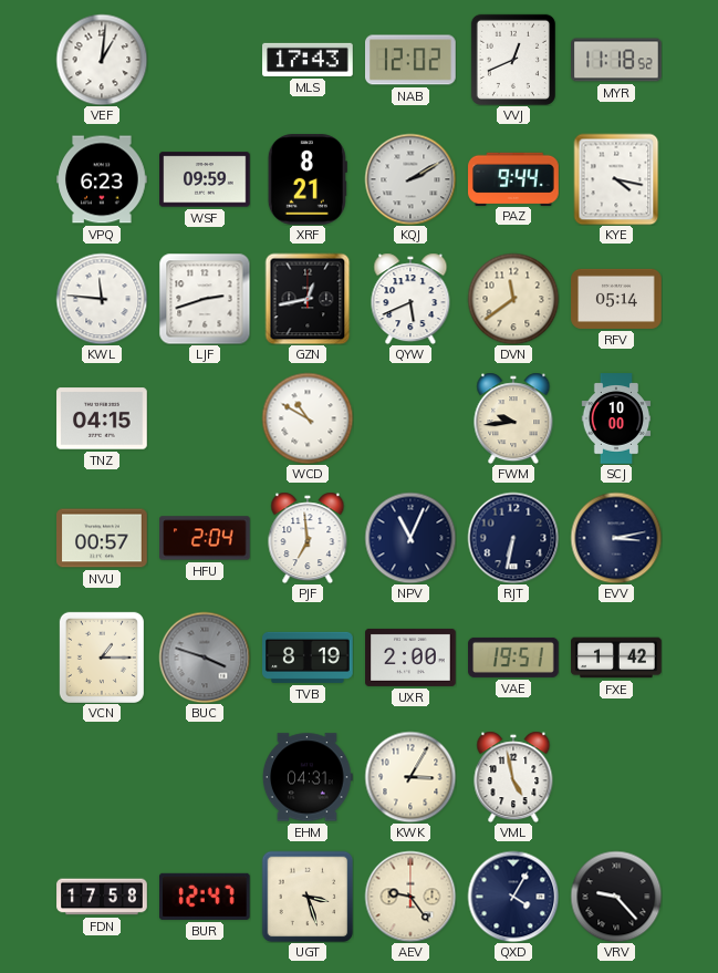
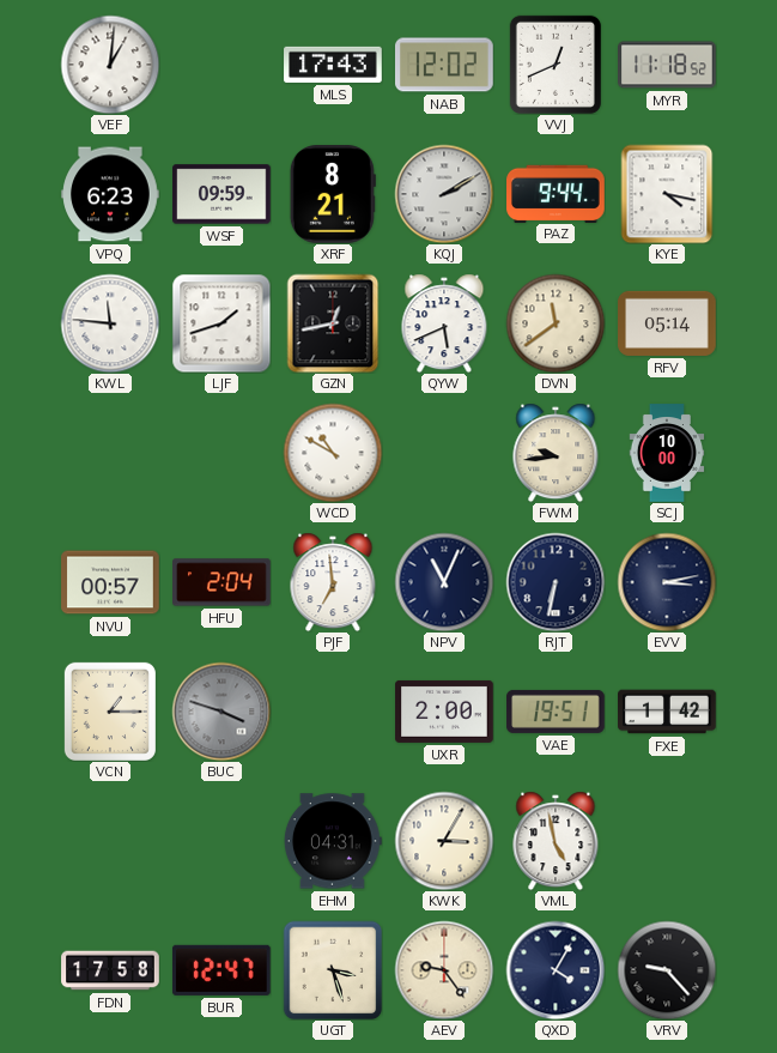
LJF: 2:42 -> 1:42 (221, 323)
TNZ: 04:15 -> none (102, 418)
TVB: 8:19 -> none (308, 658)
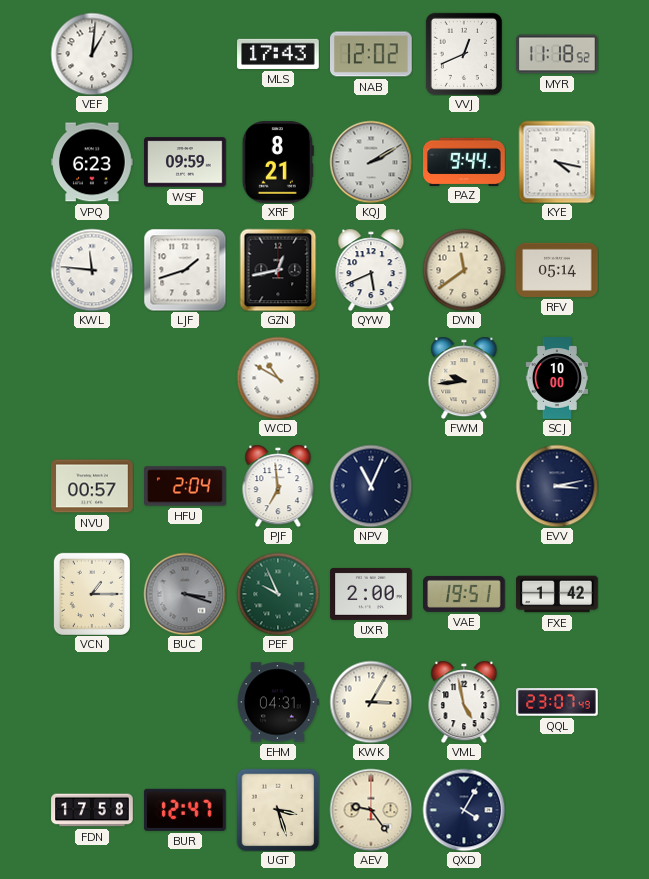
RJT: 6:32 -> none (556, 582)
BUC: 3:48 -> 3:18 (185, 594)
PEF: none -> 9:56 (278, 594)
QQL: none -> 23:07 (557, 702)
VRV: 9:23 -> none (667, 970)
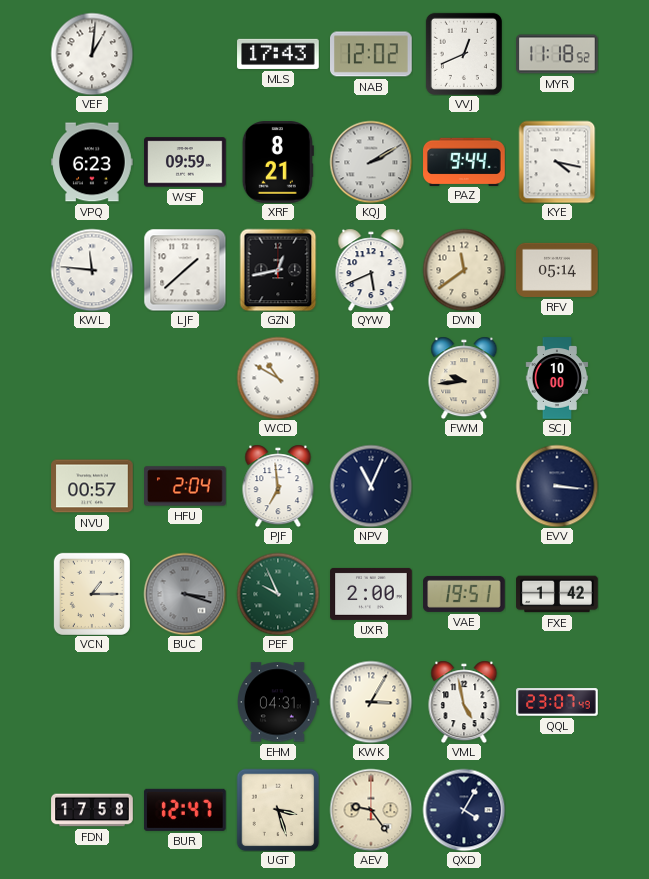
LJF: 1:42 -> 1:38 (185, 270)
EVV: 3:13 -> 3:16 (557, 486)
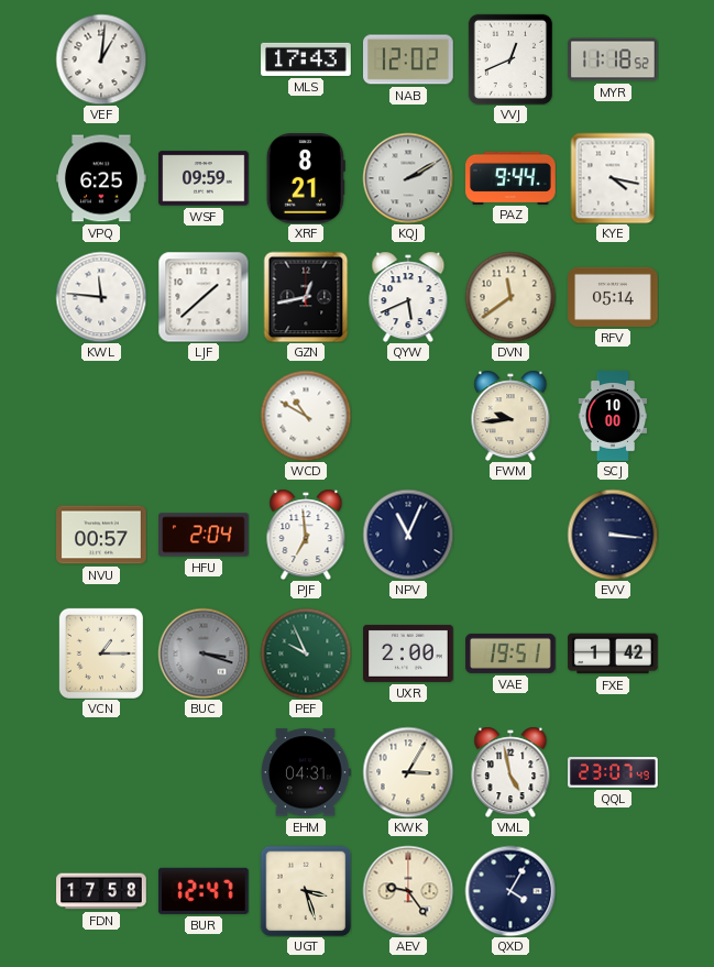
VPQ: 6:23 -> 6:25 (101, 178)
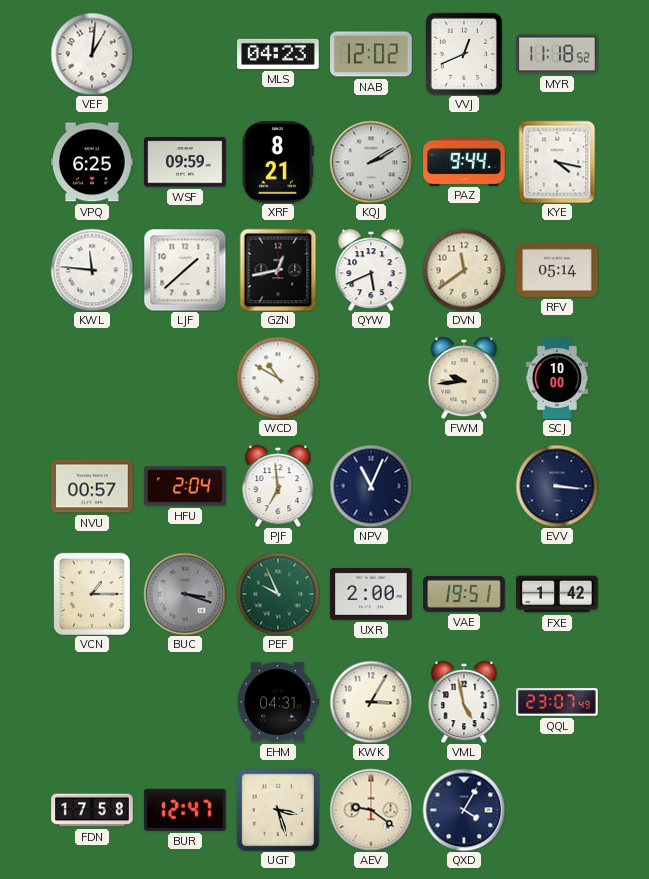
MLS: 17:43 -> 04:23 (278, 54)
AEV: 9:24 -> 9:21 (371, 810)
